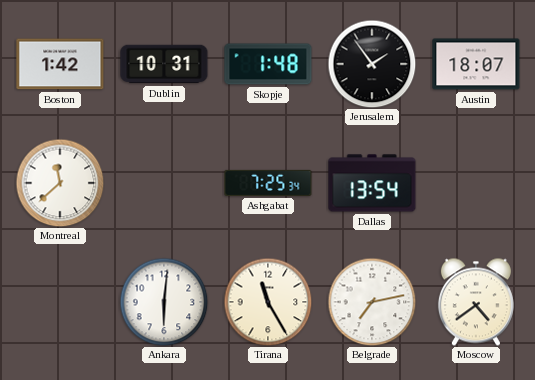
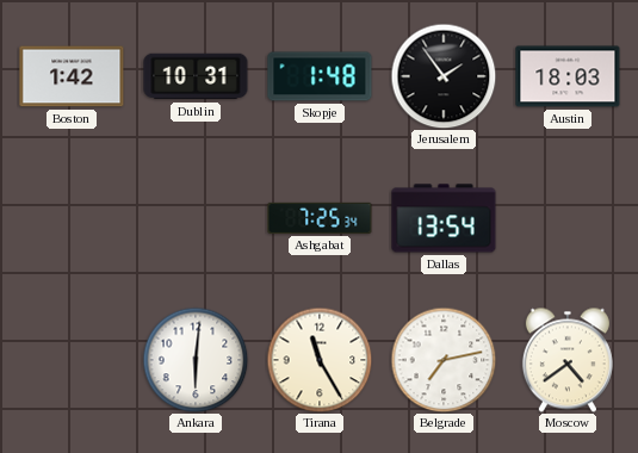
Austin: 18:07 -> 18:03 (568, 76)
Montreal: 11:38 -> none (60, 183)
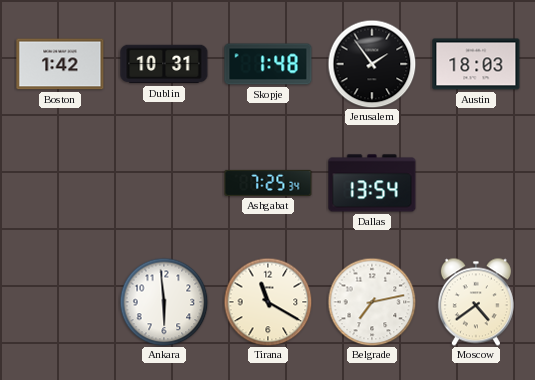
Ankara: 6:01 -> 5:59 (164, 302)
Tirana: 11:25 -> 11:20 (268, 302)
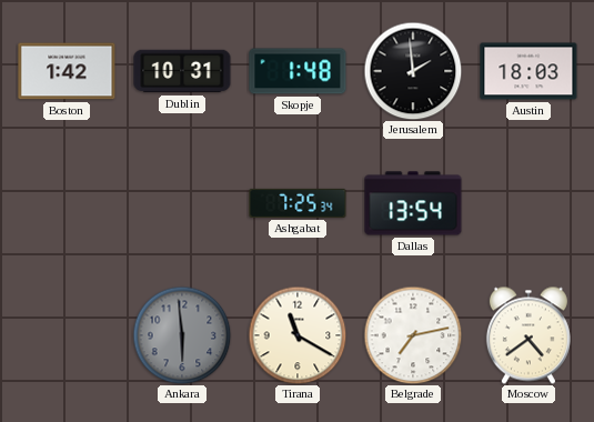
Jerusalem: 1:54 -> 1:59 (413, 71)
Ankara dial: white -> grey (182, 335)
